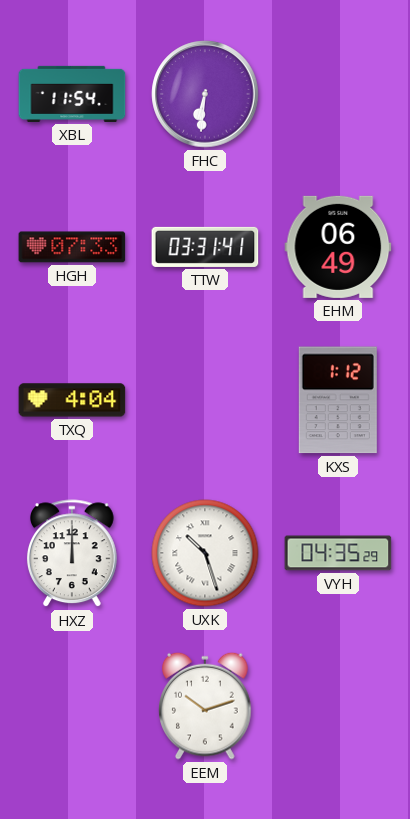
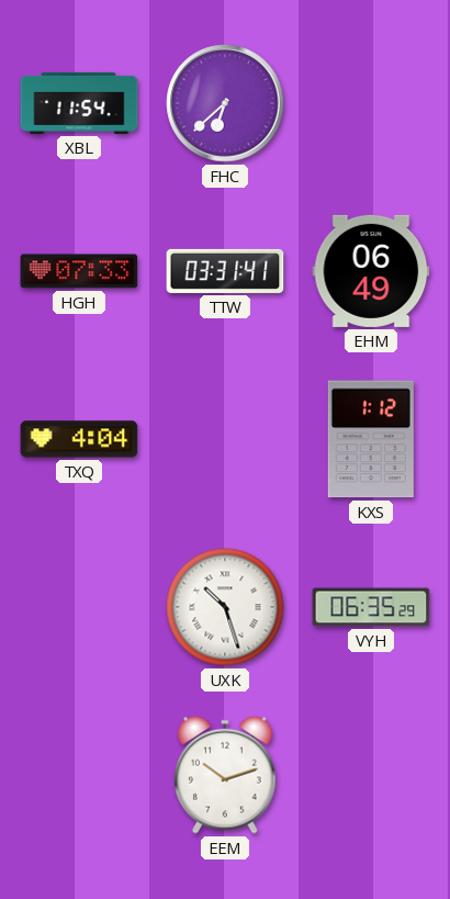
FHC: 6:31 -> 6:38 (225, 103)
HXZ: 12:00 -> none (72, 554)
VYH: 04:35 -> 06:35 (371, 607)
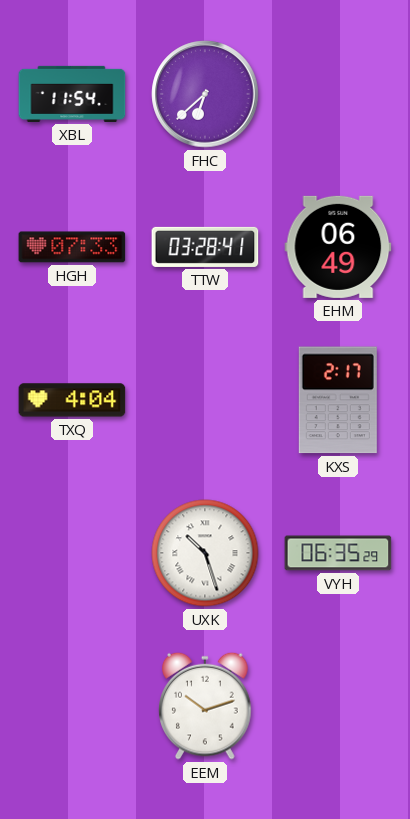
TTW: 03:31 -> 03:28 (205, 247)
KXS: 1:12 -> 2:17 (338, 400)
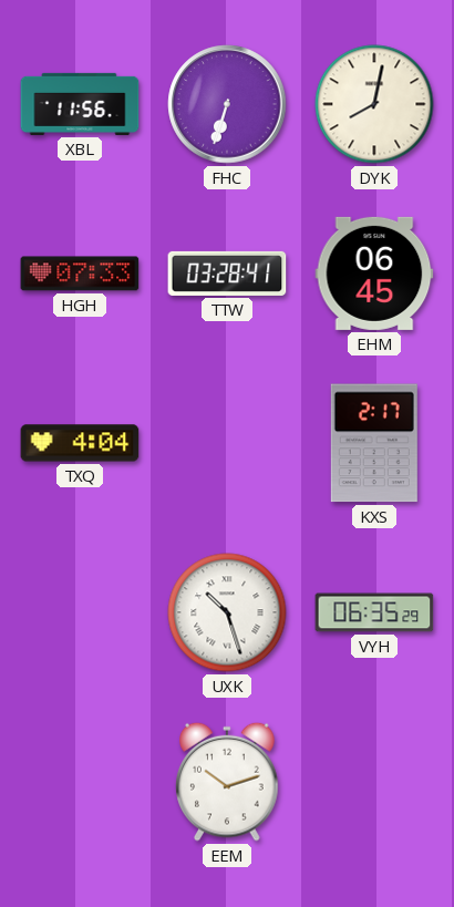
XBL: 11:54 -> 11:56 (80, 104)
FHC: 6:38 -> 6:33 (227, 104)
DYK: none -> 8:02 (374, 104)
EHM: 06:49 -> 06:45 (374, 274)
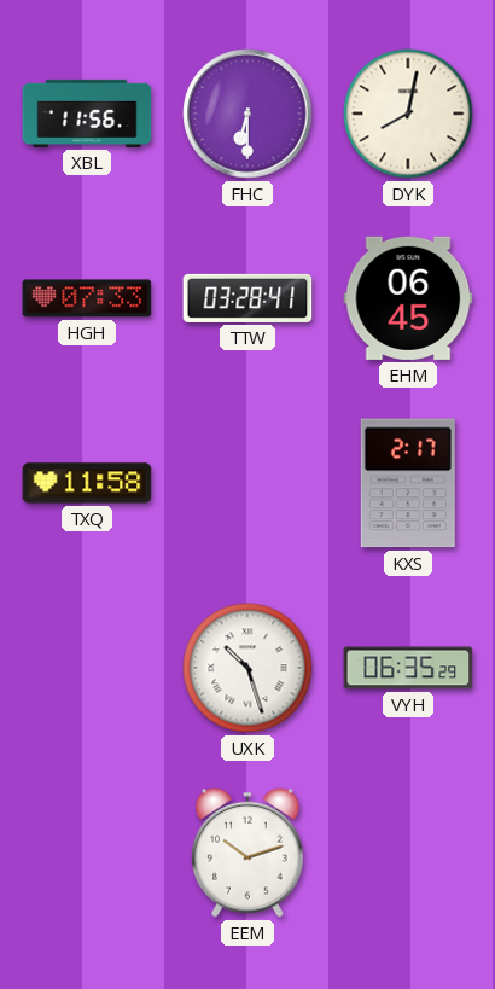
FHC: 6:33 -> 6:30 (247, 114)
TXQ: 4:04 -> 11:58 (87, 483)
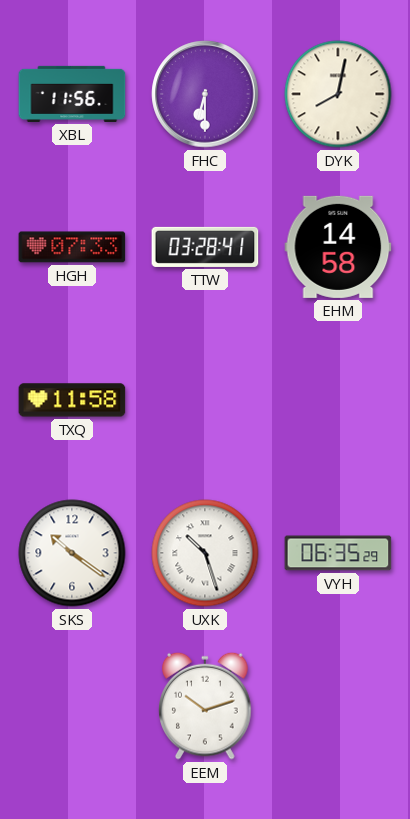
EHM: 06:45 -> 14:58 (338, 247)
KXS: 2:17 -> none (408, 483)
SKS: none -> 10:21 (72, 553)
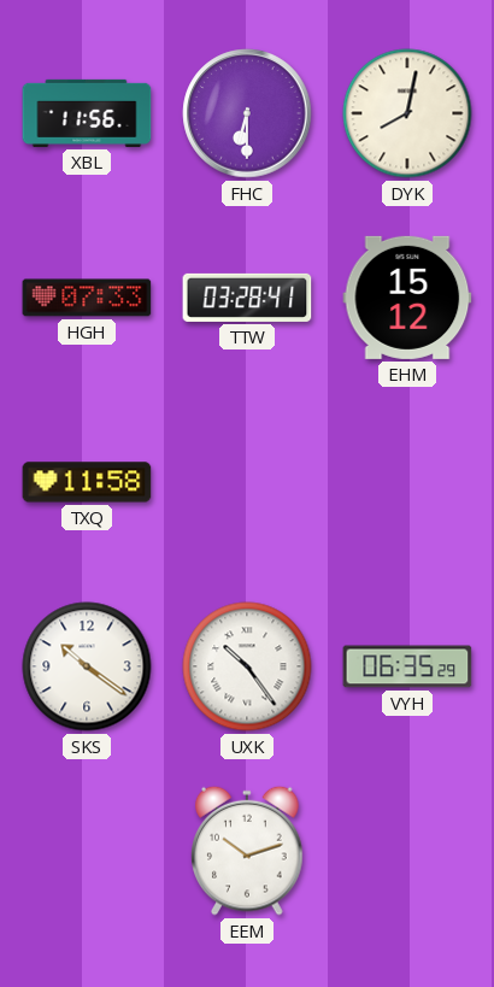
EHM: 14:58 -> 15:12 (407, 298)
UXK: 10:27 -> 10:24 (247, 666)
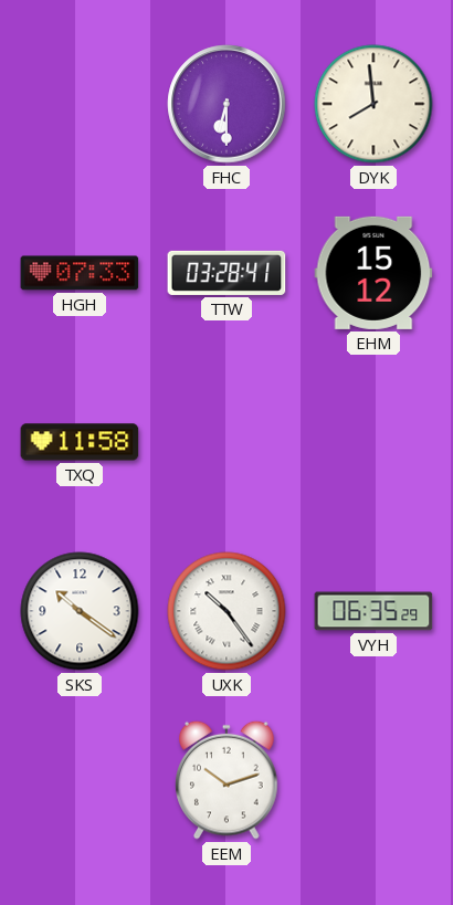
XBL: 11:56 -> none (87, 113)
DYK: 8:02 -> 7:59 (373, 104)
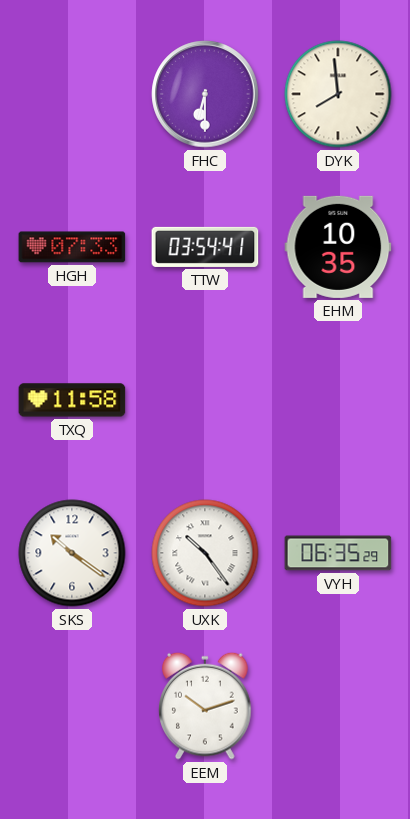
TTW: 03:28 -> 03:54 (205, 247)
EHM: 15:12 -> 10:35 (338, 247)
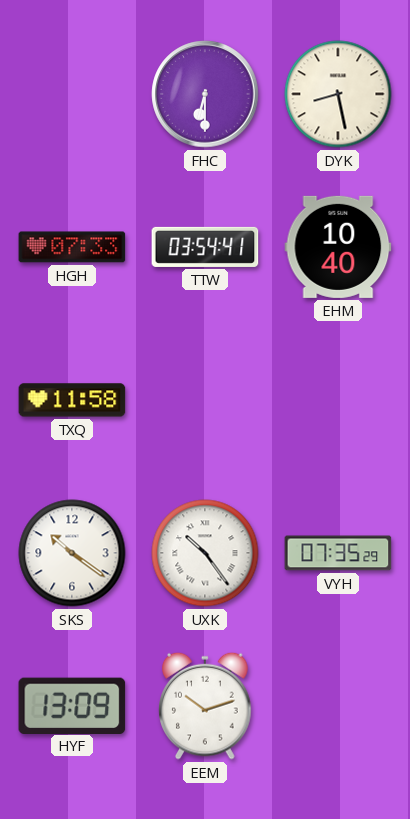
DYK: 7:59 -> 8:28 (338, 94)
EHM: 10:35 -> 10:40 (338, 247)
VYH: 06:35 -> 07:35 (338, 553)
HYF: none -> 13:09 (72, 705)
